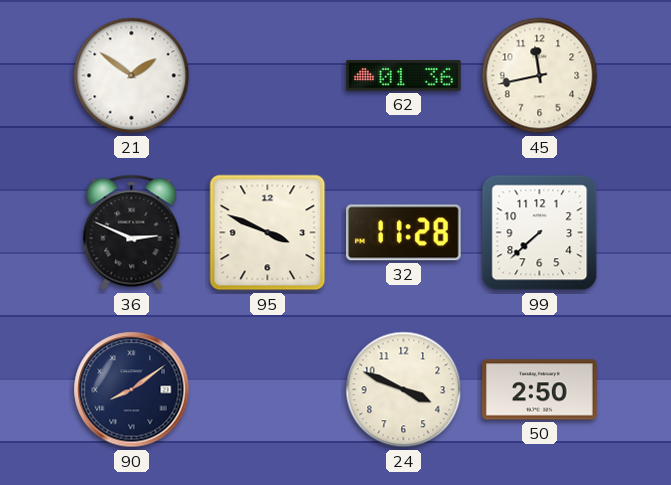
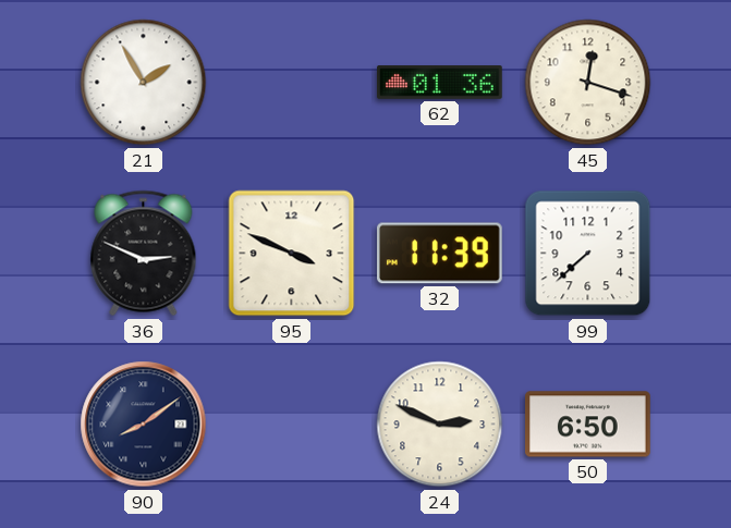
21: 1:51 -> 1:55 (144, 83)
45: 11:43 -> 12:18 (588, 83)
32: 11:28 -> 11:39 (440, 254)
24: 3:49 -> 2:49 (440, 425)
50: 2:50 -> 6:50 (588, 425)
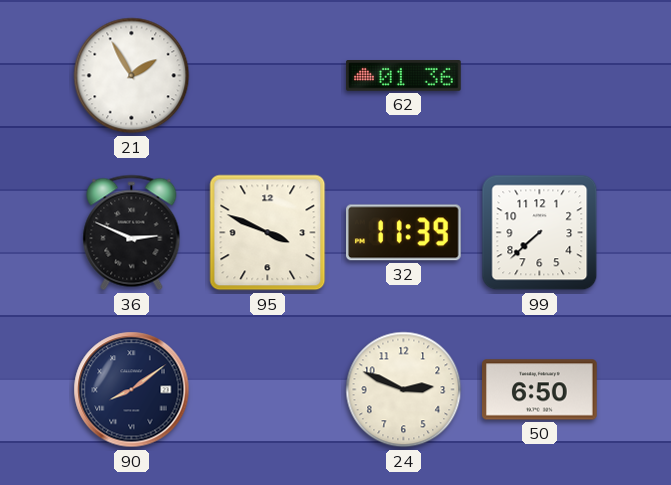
45: 12:18 -> none (588, 83)
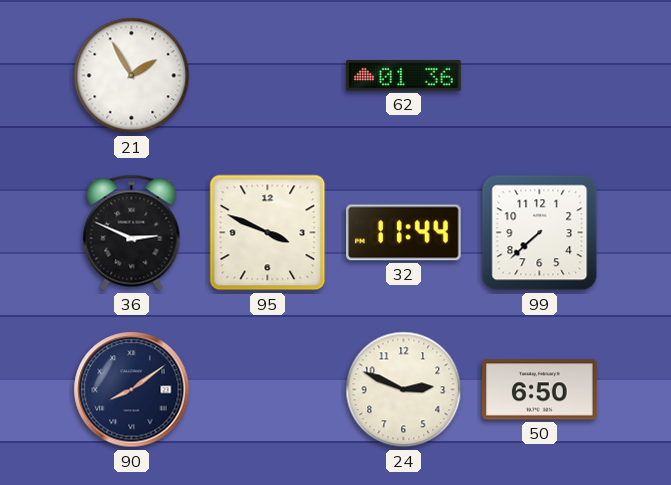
32: 11:39 -> 11:44 (404, 233)
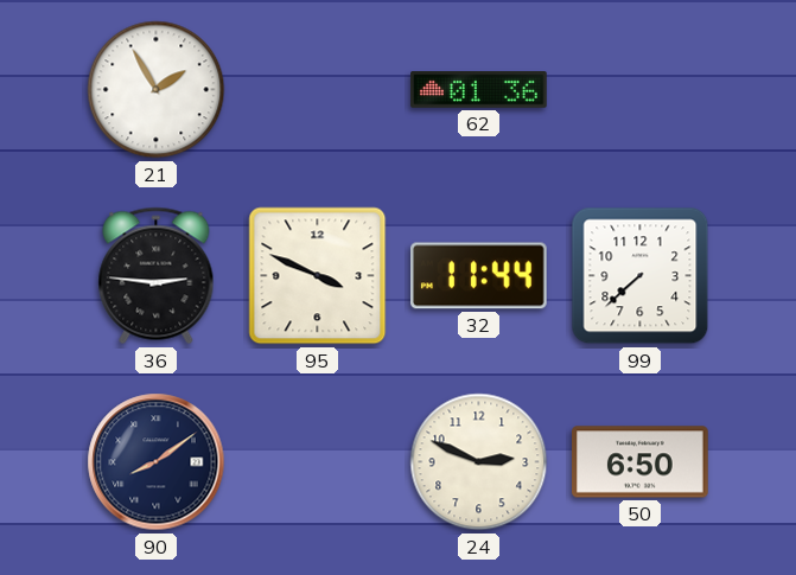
36: 2:49 -> 2:46 (157, 276)
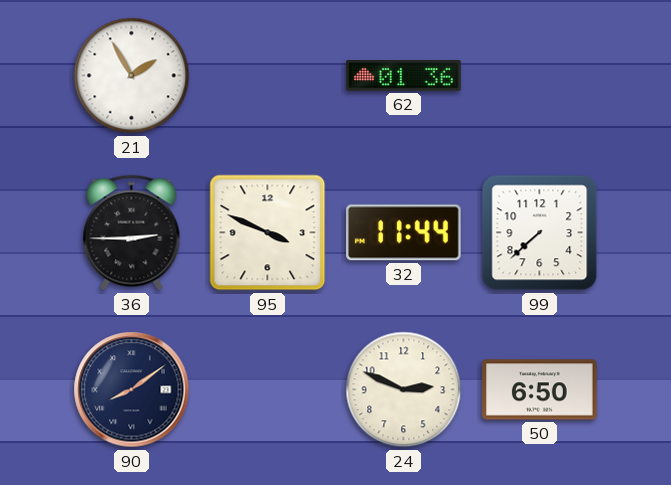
36: 2:46 -> 2:45 (132, 233)
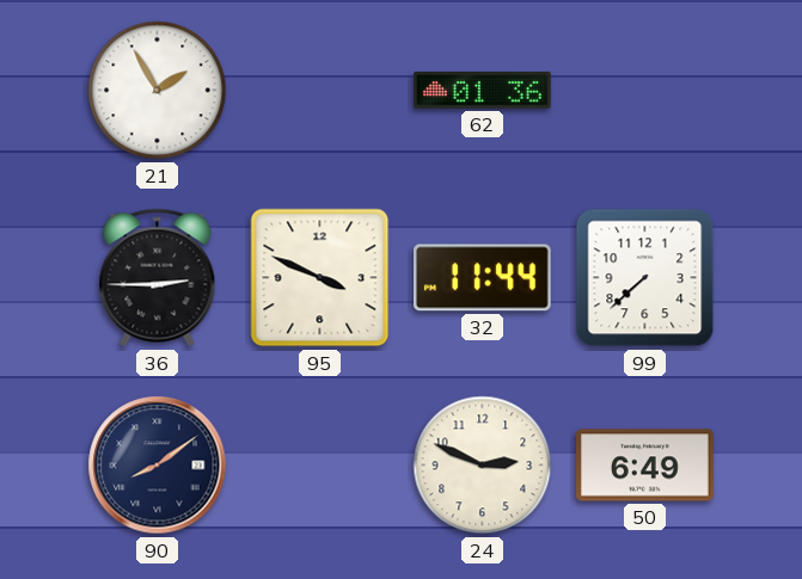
50: 6:50 -> 6:49 (645, 466)
